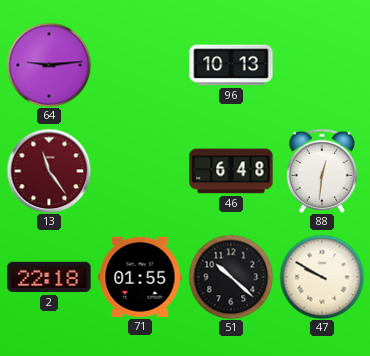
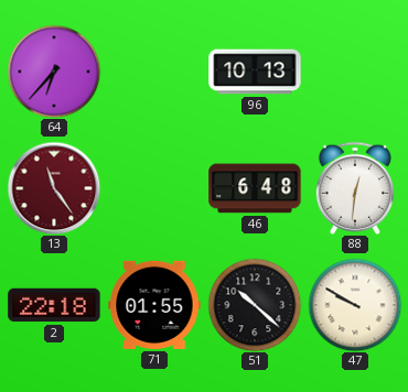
64: 9:14 -> 6:37 (54, 72)
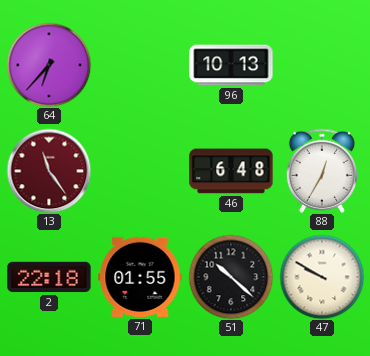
88: 12:31 -> 12:35 (321, 171)
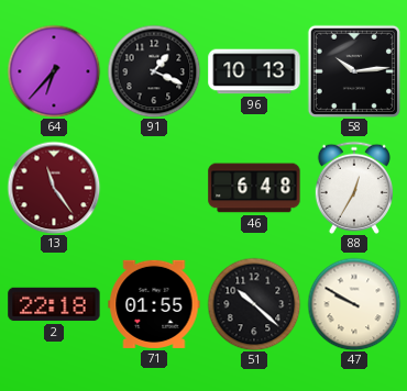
91: none -> 1:19 (154, 71)
58: none -> 10:14 (354, 71)
